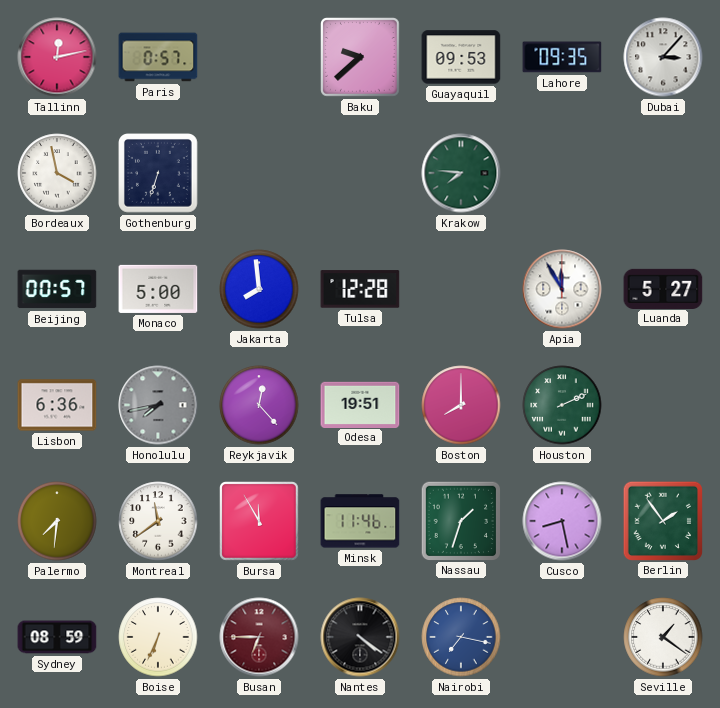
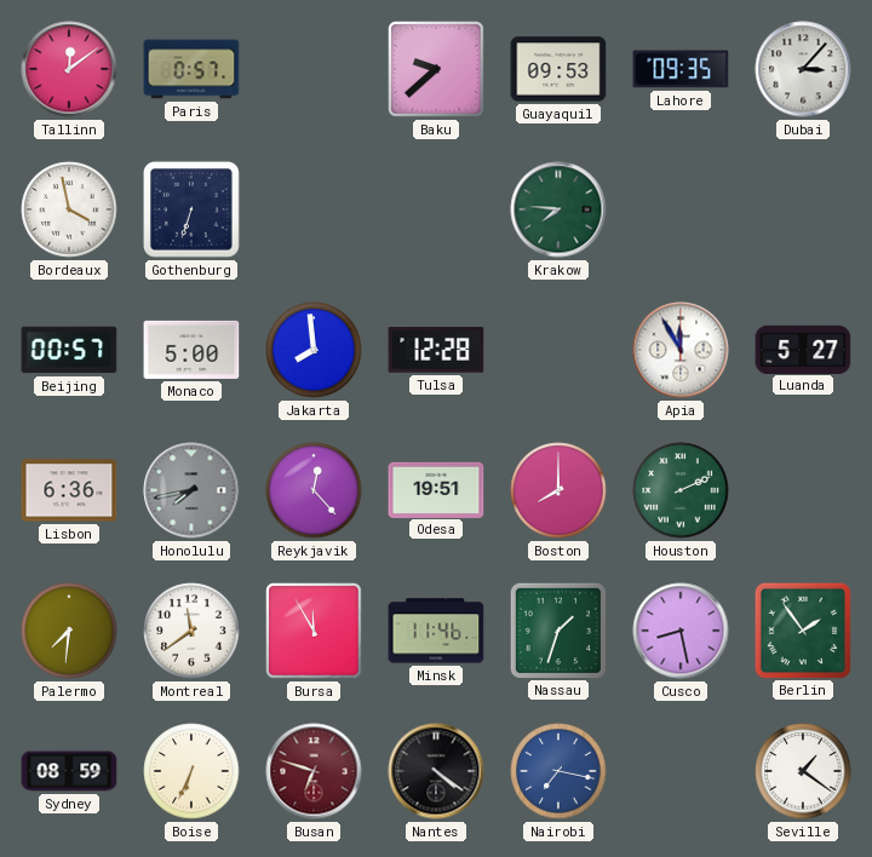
Tallinn: 12:13 -> 12:09 (69, 69)
Busan: 6:45 -> 6:48 (314, 771)
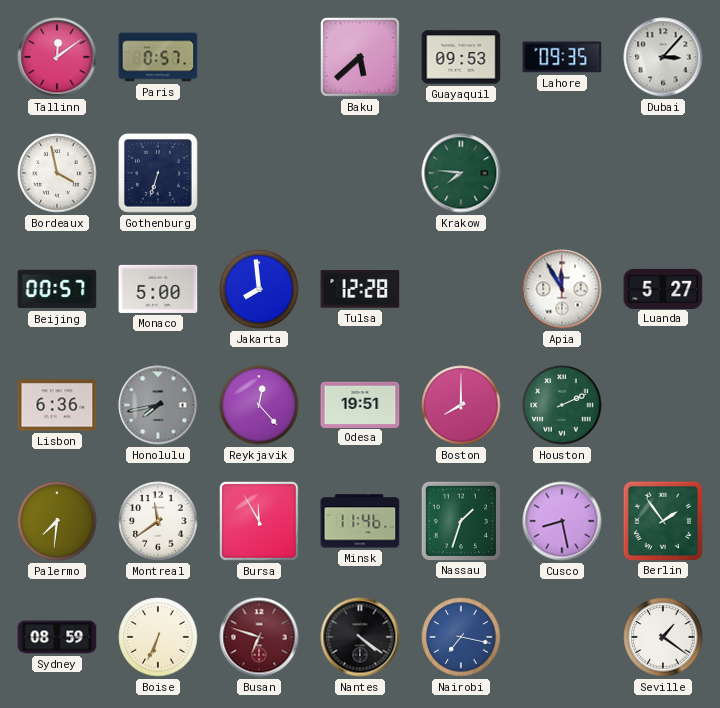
Baku: 9:38 -> 5:38 (360, 57)
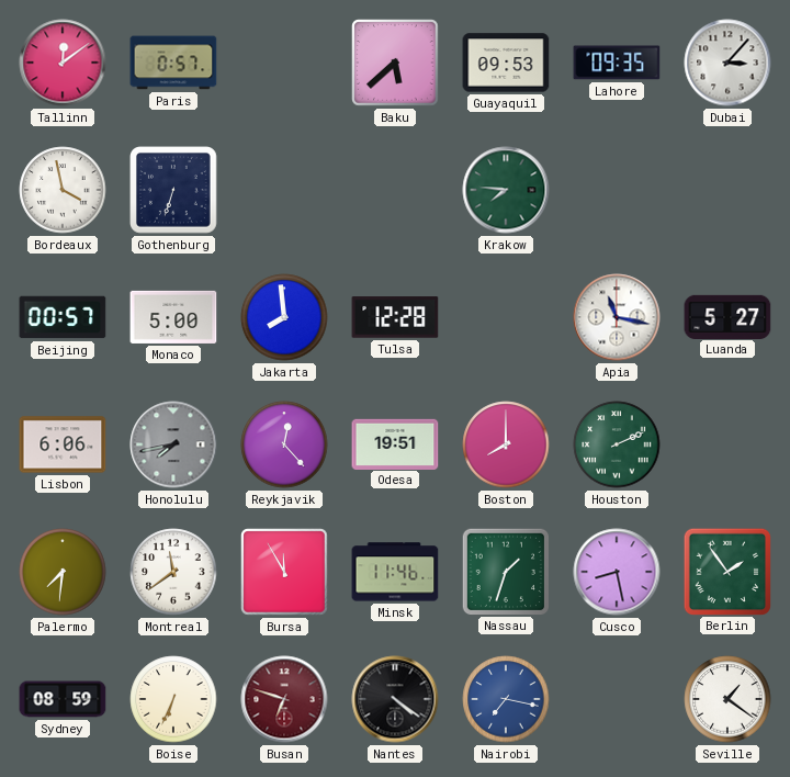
Apia: 11:55 -> 11:17 (617, 317)
Lisbon: 6:36 -> 6:06 (63, 444)
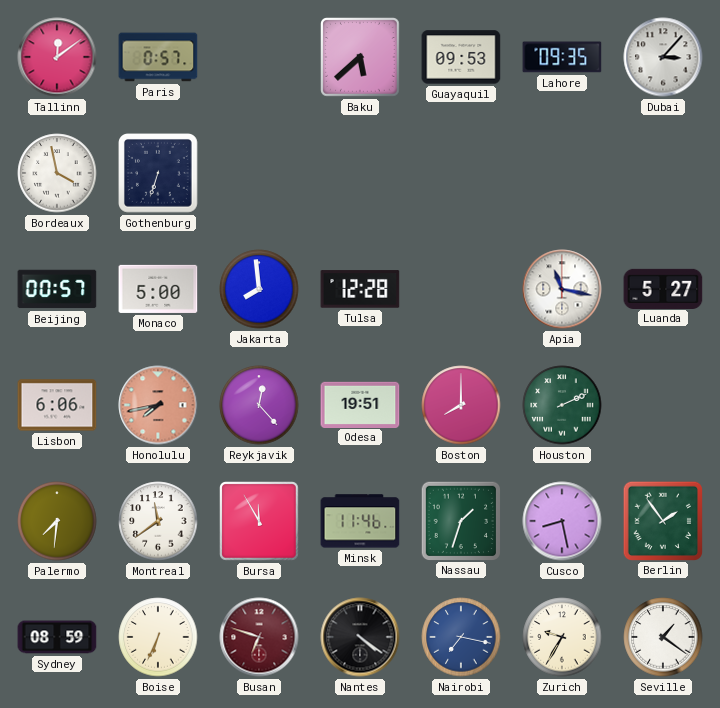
Krakow: 7:46 -> none (506, 190)
Honolulu dial: grey -> salmon (158, 405)
Zurich: none -> 9:35 (562, 637)
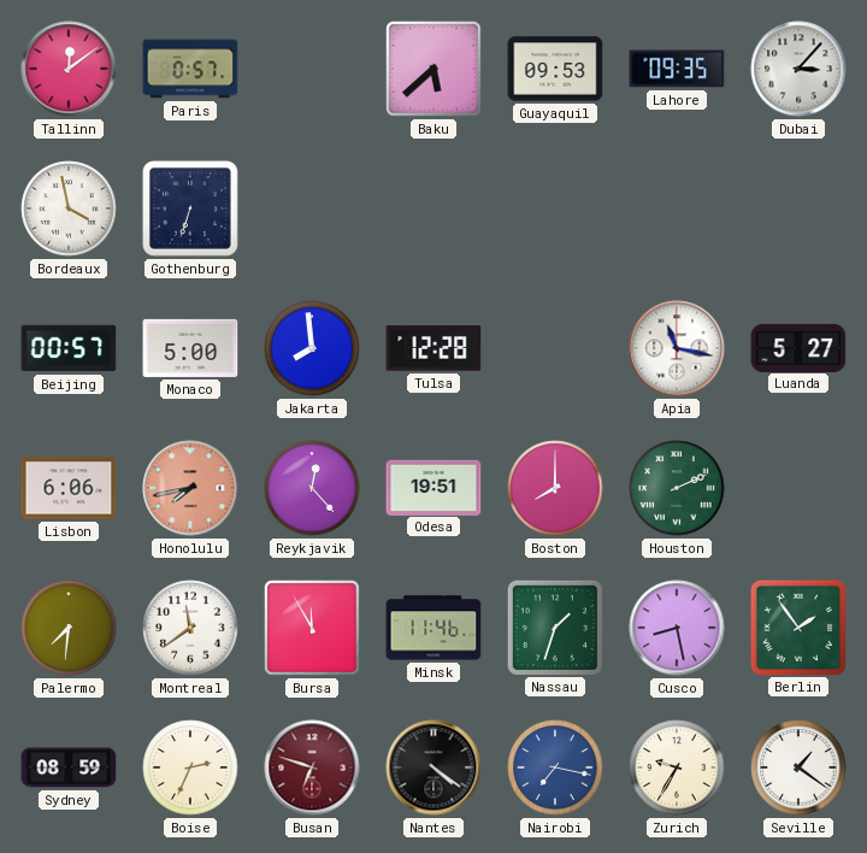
Boise: 6:34 -> 2:34 (190, 767)
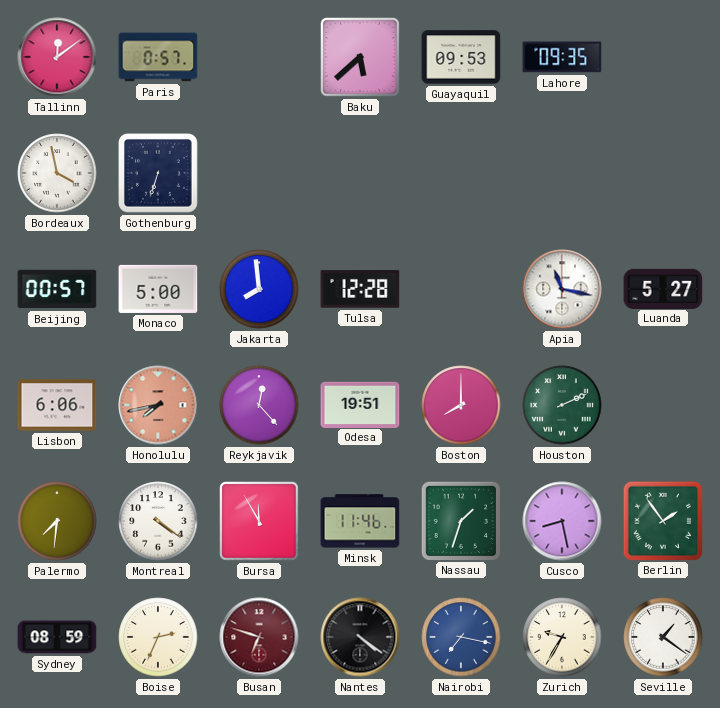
Dubai: 3:07 -> none (798, 69)
Montreal: 11:39 -> 4:21 (158, 521)
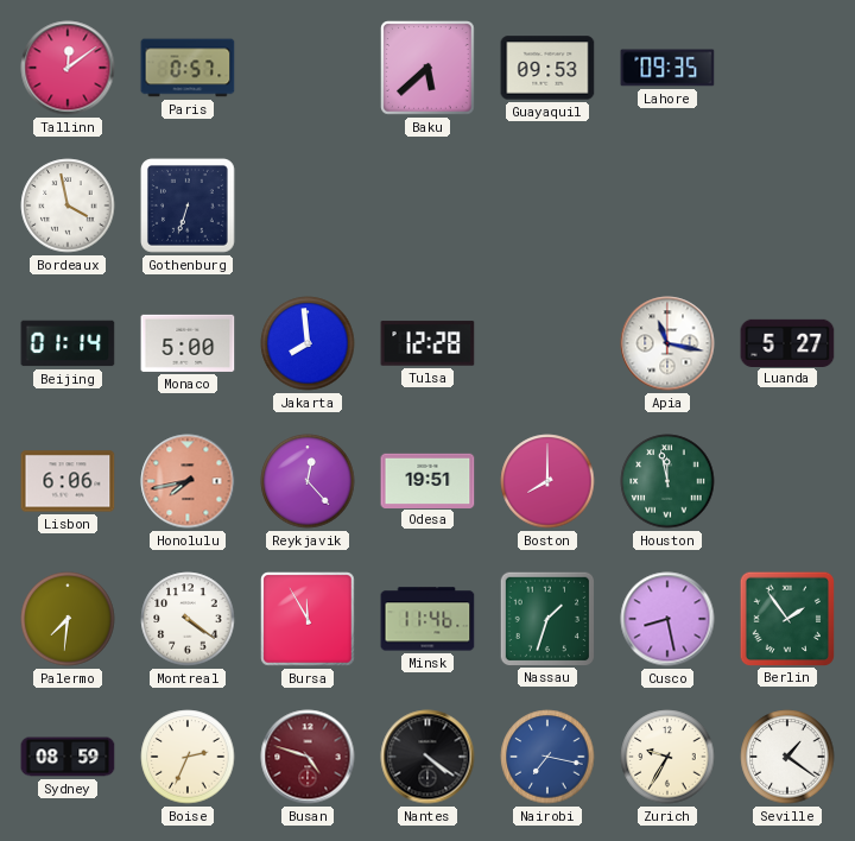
Beijing: 00:57 -> 01:14 (68, 343)
Houston: 2:11 -> 11:58 (667, 481)
Busan: 6:48 -> 4:48 (308, 757)
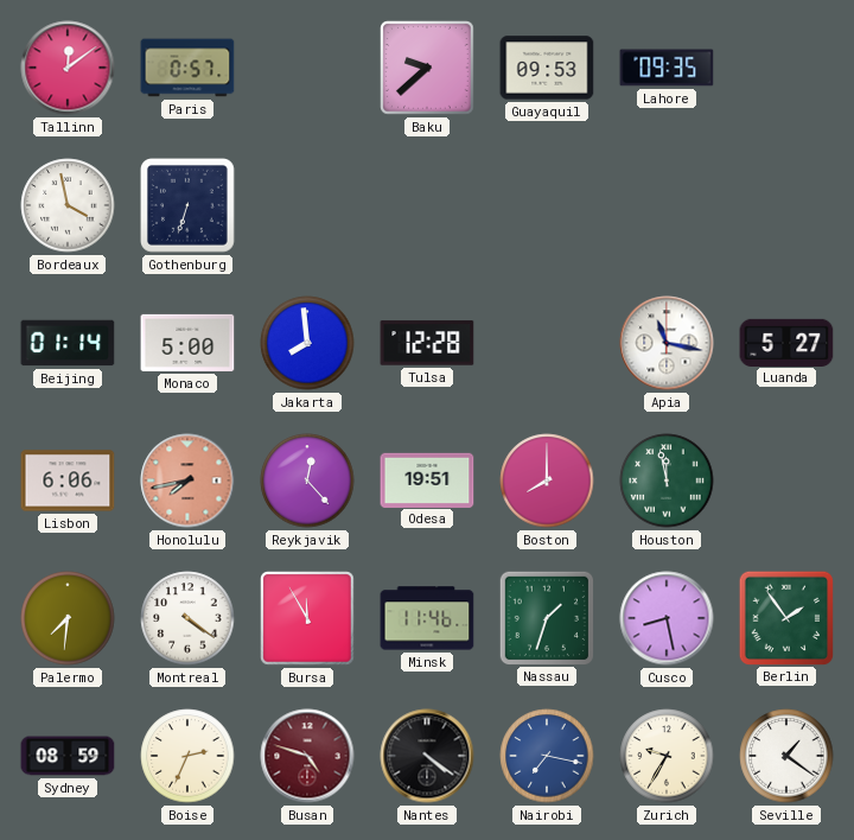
Baku: 5:38 -> 9:38 (427, 68)
